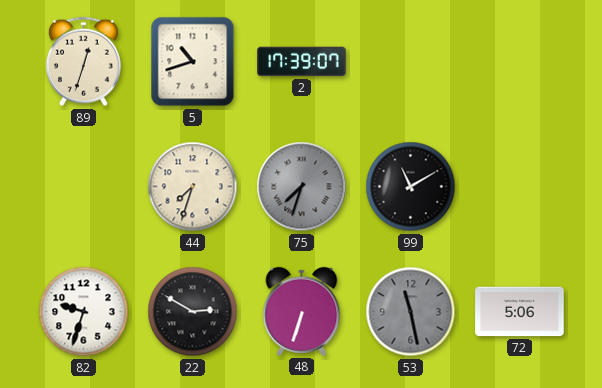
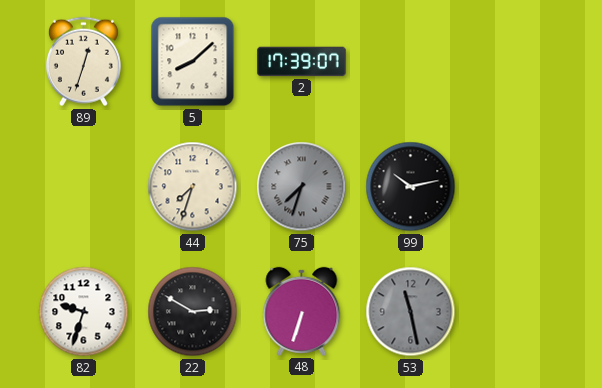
5: 10:42 -> 8:08 (193, 62)
99: 11:10 -> 10:13 (411, 187)
72: 5:06 -> none (520, 312)
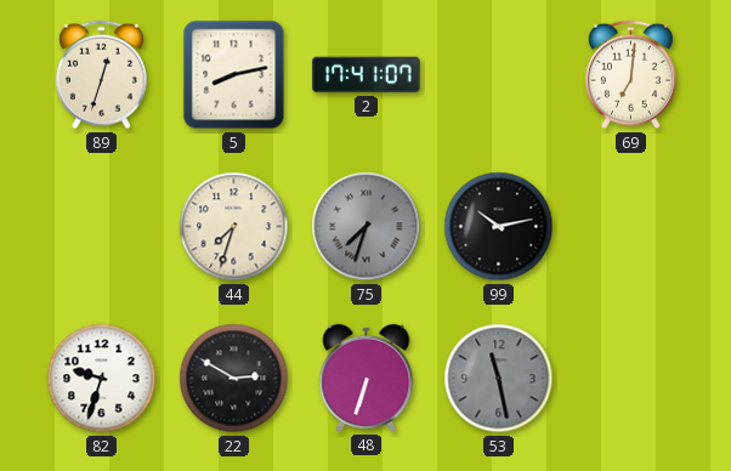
5: 8:08 -> 8:13 (234, 75)
2: 17:39 -> 17:41 (367, 75)
69: none -> 7:01 (630, 75)
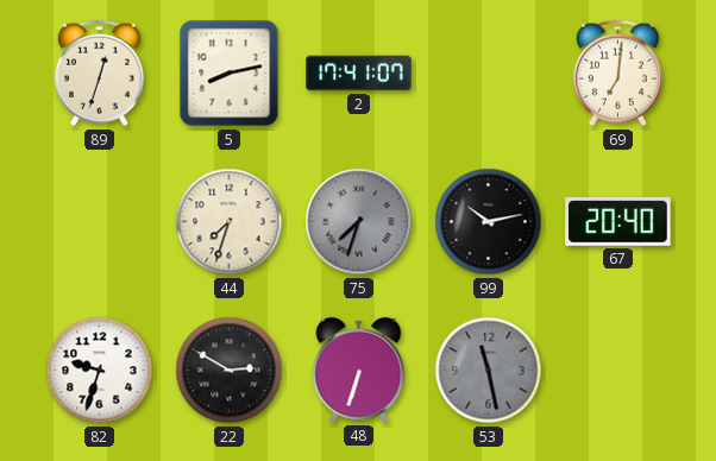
67: none -> 20:40 (618, 221)
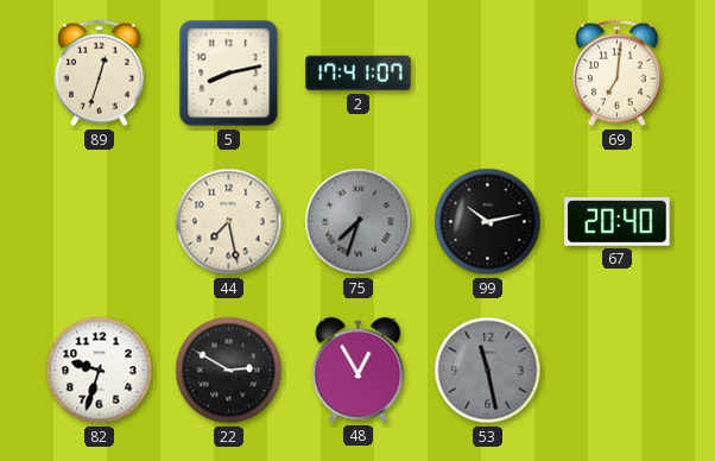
44: 7:33 -> 7:28 (229, 222)
48: 6:33 -> 12:55 (359, 370)
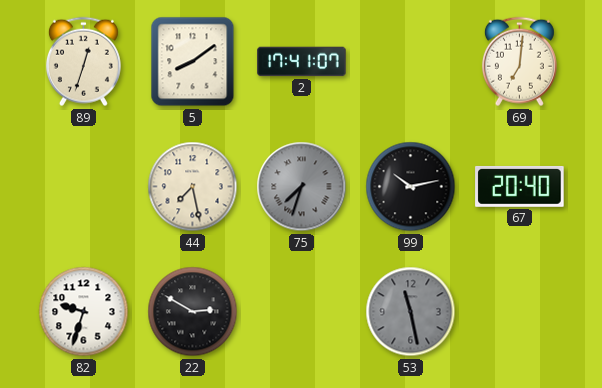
5: 8:13 -> 8:09 (193, 62)
48: 12:55 -> none (359, 370)
